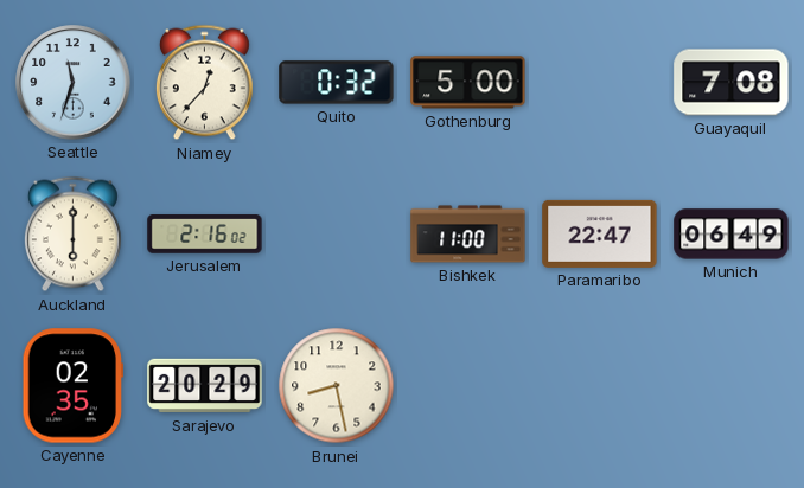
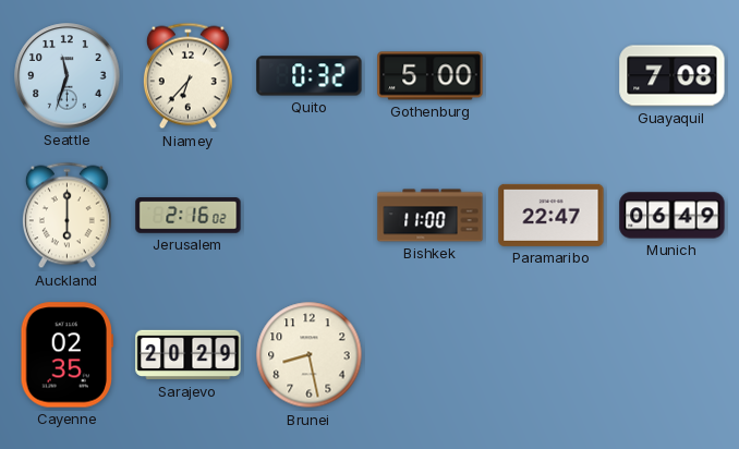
Niamey: 12:37 -> 6:37 (187, 76)
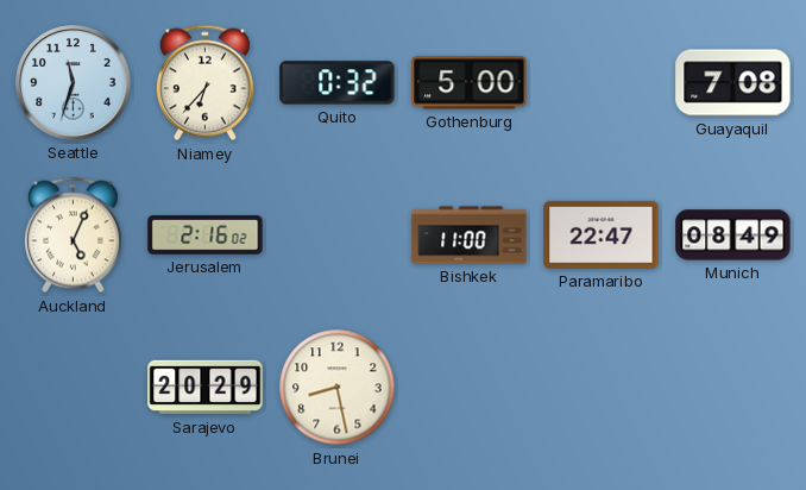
Auckland: 6:00 -> 5:04 (73, 235)
Munich: 06:49 -> 08:49 (733, 235)
Cayenne: 02:35 -> none (66, 355)
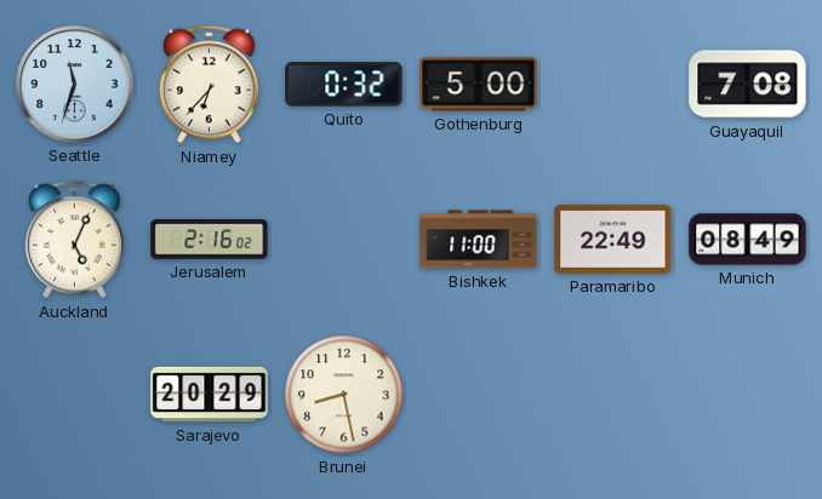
Paramaribo: 22:47 -> 22:49 (613, 239)
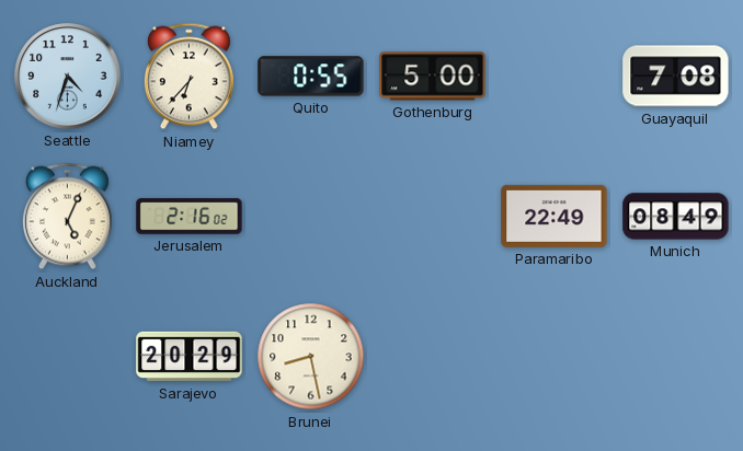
Seattle: 11:33 -> 4:33 (68, 77)
Quito: 0:32 -> 0:55 (311, 77)
Bishkek: 11:00 -> none (479, 240)
